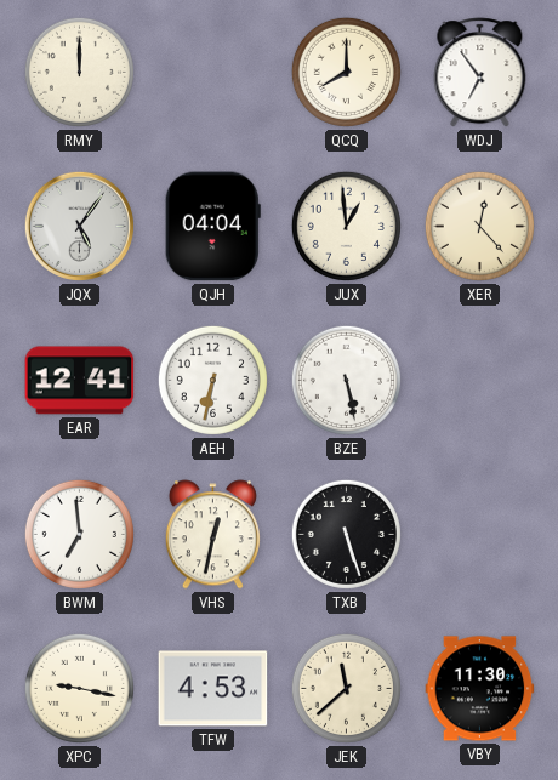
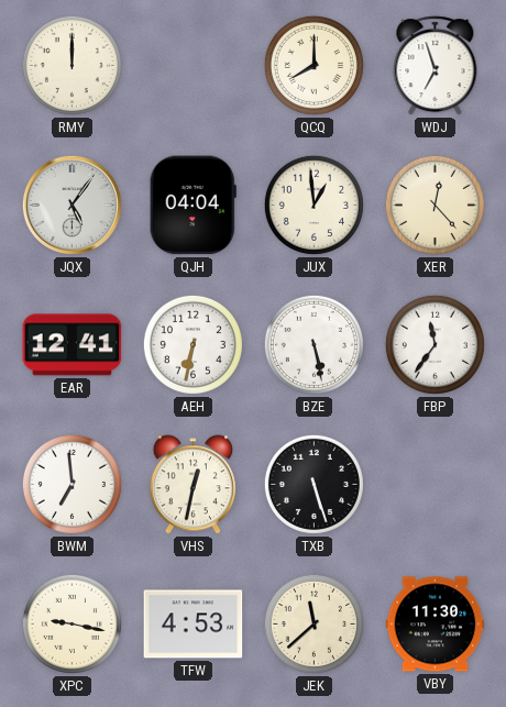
WDJ: 6:54 -> 6:57 (436, 66)
FBP: none -> 11:36 (435, 344)
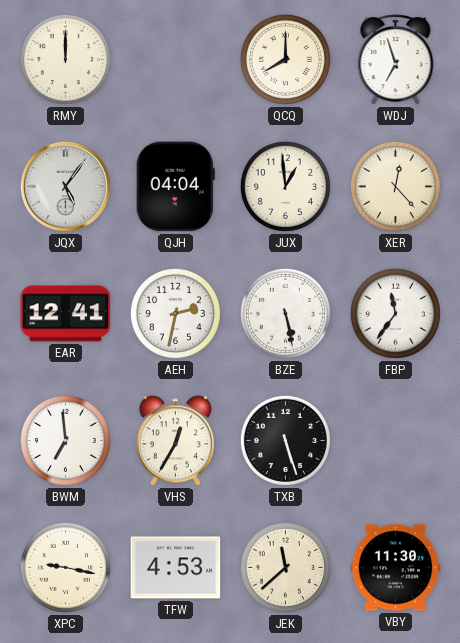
AEH: 6:32 -> 2:32 (175, 313)
VHS: 12:32 -> 12:35 (175, 441)
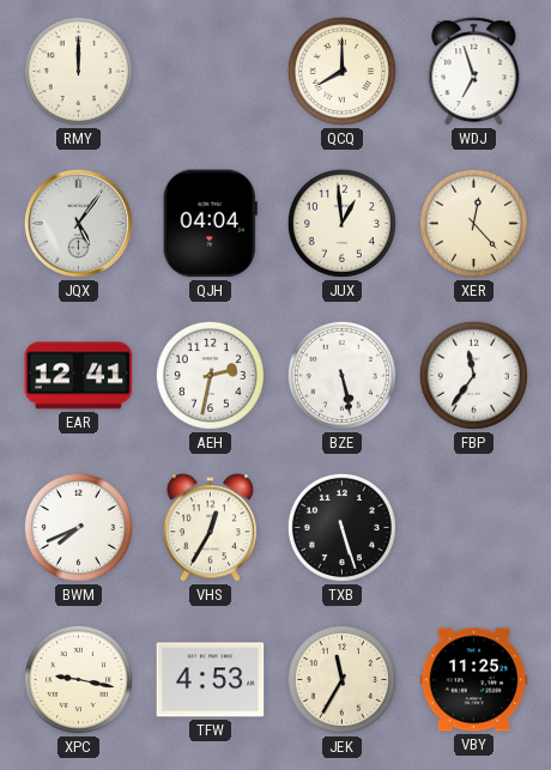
BWM: 6:59 -> 7:41 (78, 527)
JEK: 11:38 -> 11:35 (341, 679)
VBY: 11:30 -> 11:25 (474, 680)
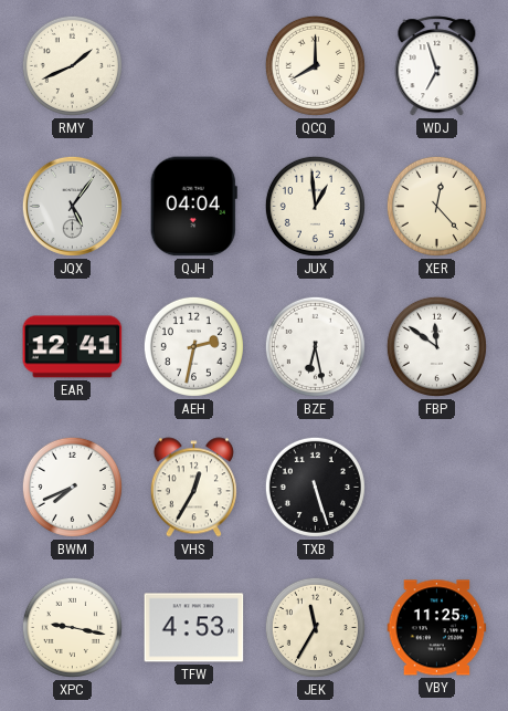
RMY: 12:00 -> 1:41 (72, 65)
BZE: 5:28 -> 6:28 (315, 346)
FBP: 11:36 -> 11:51 (436, 346)
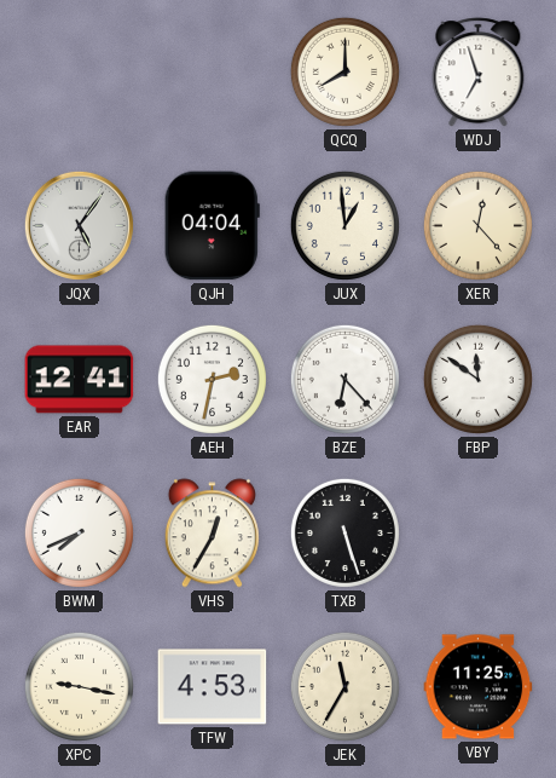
RMY: 1:41 -> none (72, 65)
BZE: 6:28 -> 6:23 (344, 379)
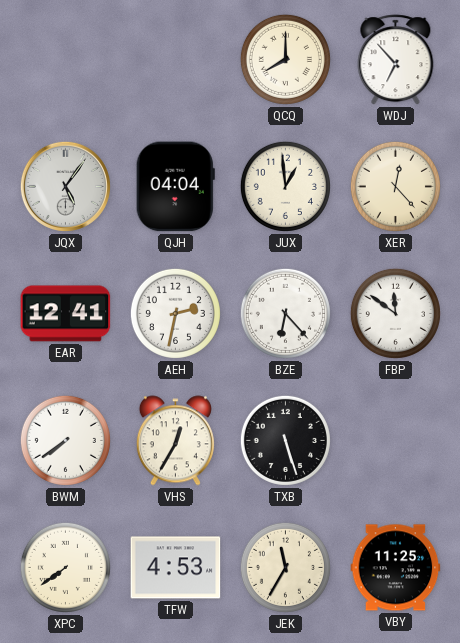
WDJ: 6:57 -> 6:53 (396, 60)
BWM: 7:41 -> 7:39 (65, 440)
XPC: 9:17 -> 7:39 (65, 567)
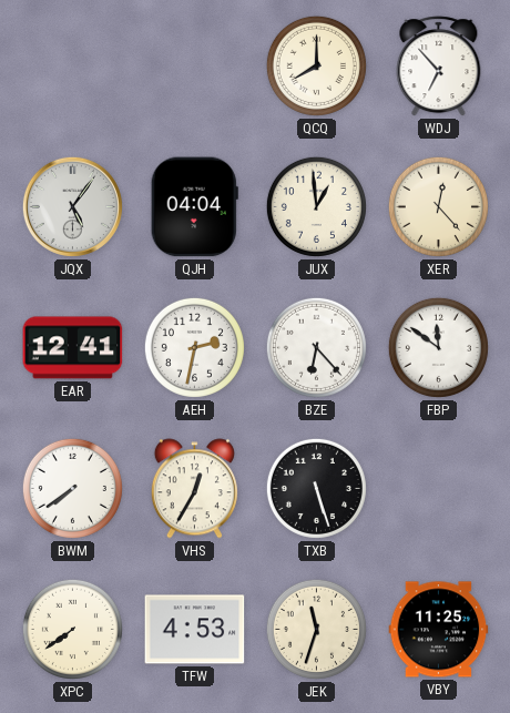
JEK: 11:35 -> 11:33 (316, 629)
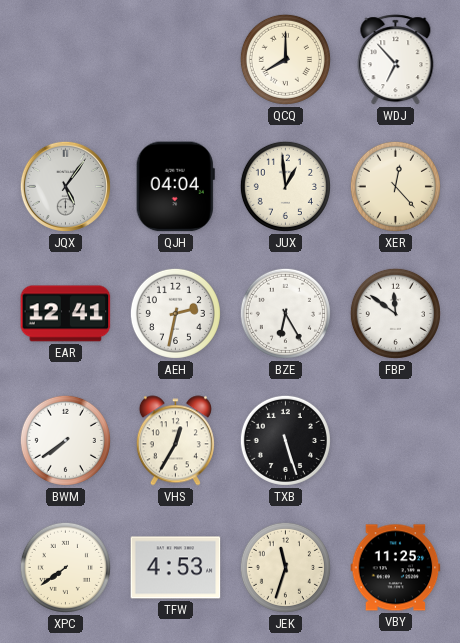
BZE: 6:23 -> 6:25 (285, 313)
